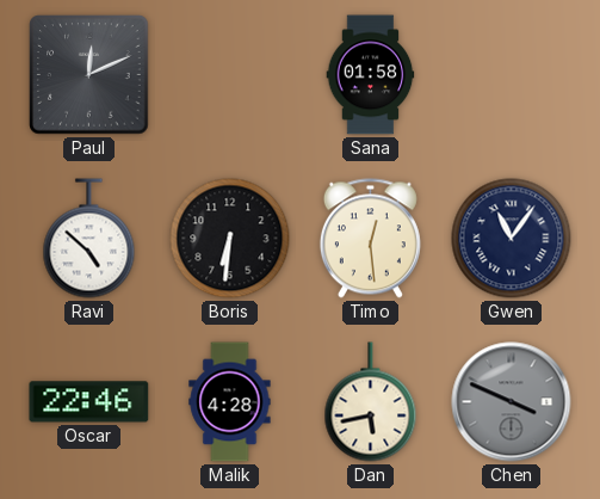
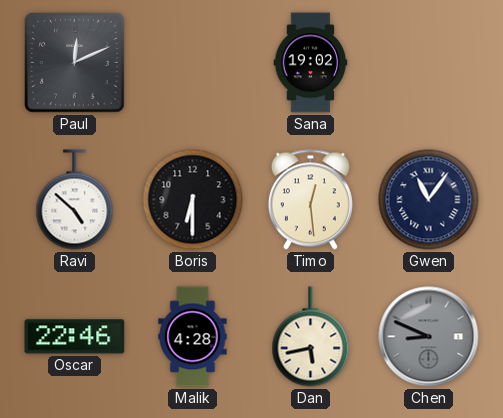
Sana: 01:58 -> 19:02 (311, 63)
Boris: 6:31 -> 6:30 (193, 200)
Chen: 3:49 -> 8:49 (429, 337)
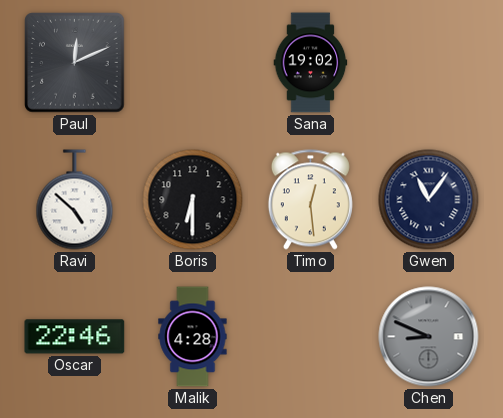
Dan: 5:43 -> none (311, 337)
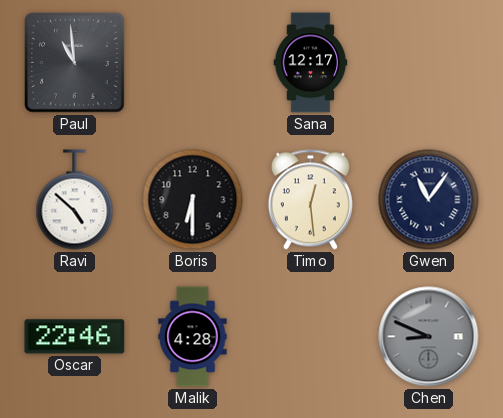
Paul: 12:11 -> 10:59 (75, 63)
Sana: 19:02 -> 12:17 (311, 63)
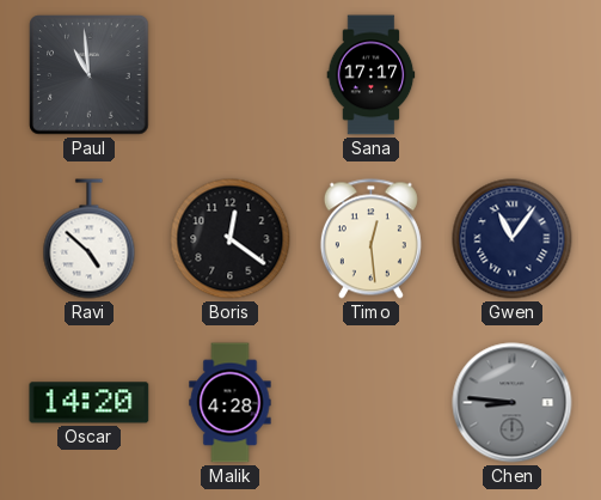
Sana: 12:17 -> 17:17 (372, 75)
Boris: 6:30 -> 12:21 (231, 239)
Oscar: 22:46 -> 14:20 (90, 403)
Chen: 8:49 -> 8:46 (513, 403)
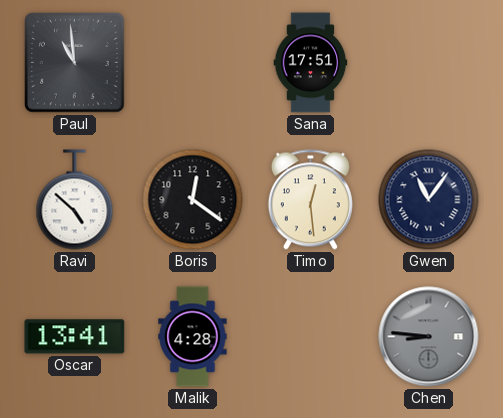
Sana: 17:17 -> 17:51 (311, 63)
Oscar: 14:20 -> 13:41 (75, 337)
